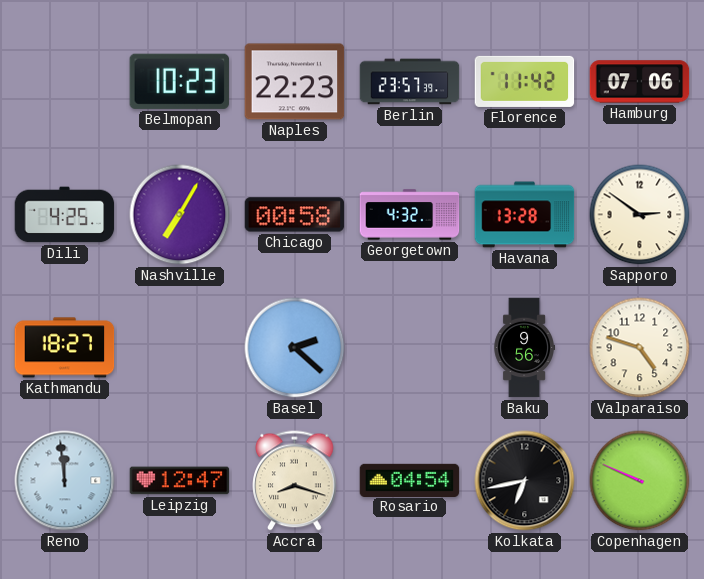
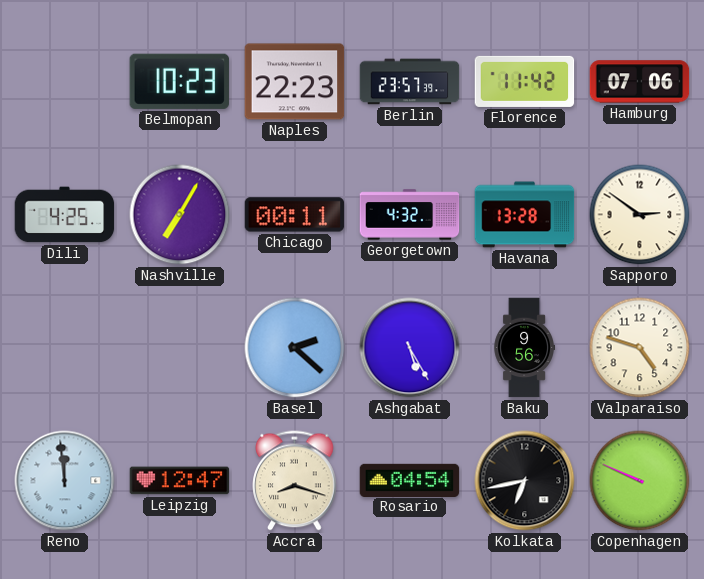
Chicago: 00:58 -> 00:11 (295, 215)
Kathmandu: 18:27 -> none (65, 348)
Ashgabat: none -> 5:25 (410, 348)
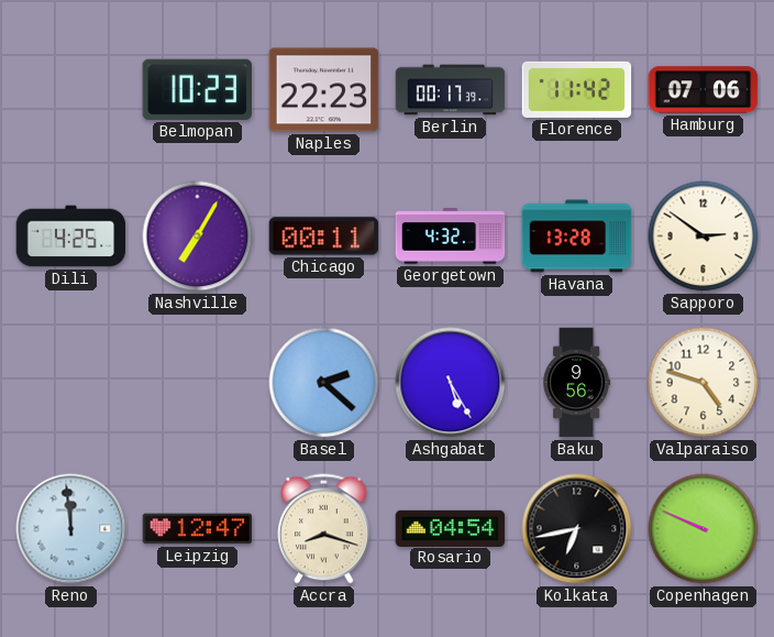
Berlin: 23:57 -> 00:17 (451, 90)
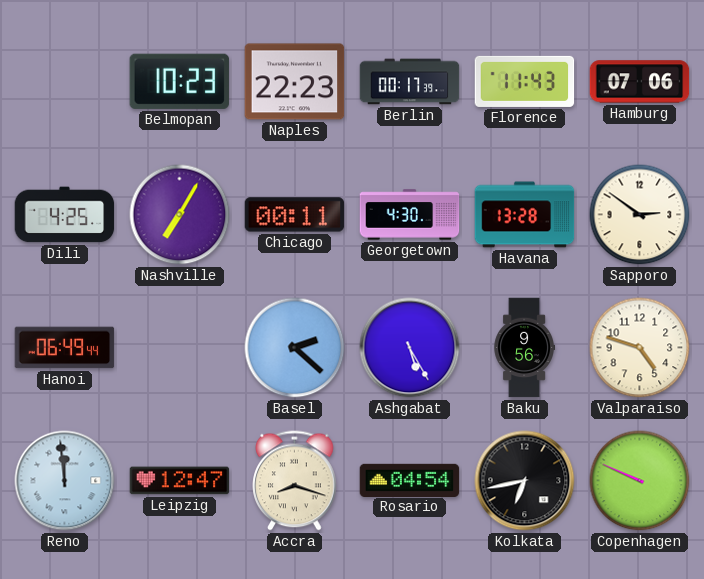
Florence: 11:42 -> 11:43 (525, 81)
Georgetown: 4:32 -> 4:30 (410, 215)
Hanoi: none -> 06:49 (65, 348)
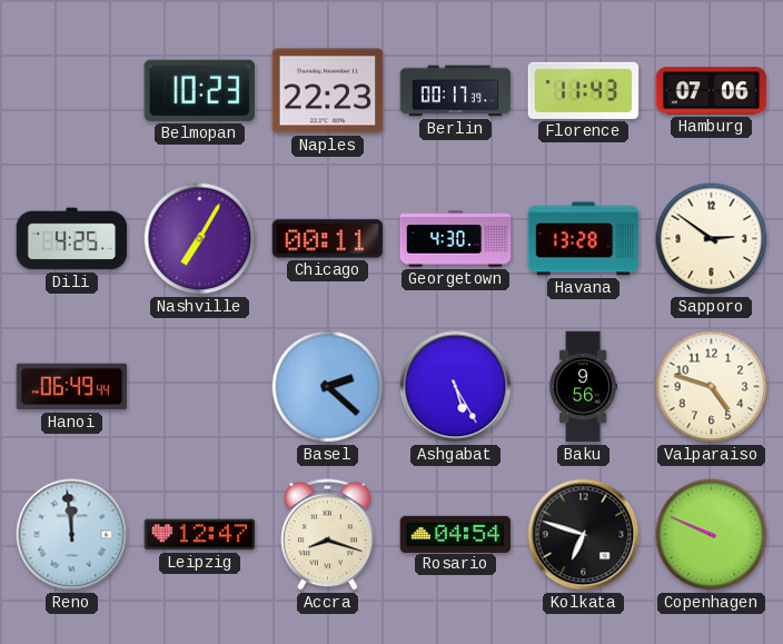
Kolkata: 6:43 -> 6:48 (584, 535)
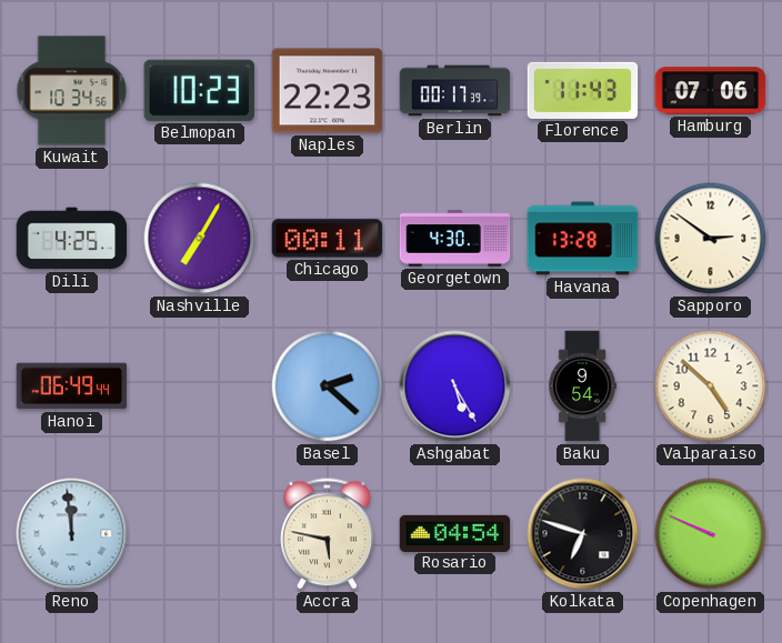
Kuwait: none -> 10:34 (72, 91)
Baku: 9:56 -> 9:54 (582, 386)
Valparaiso: 4:48 -> 4:52 (711, 386)
Leipzig: 12:47 -> none (200, 535)
Accra: 8:18 -> 5:47 (328, 534)
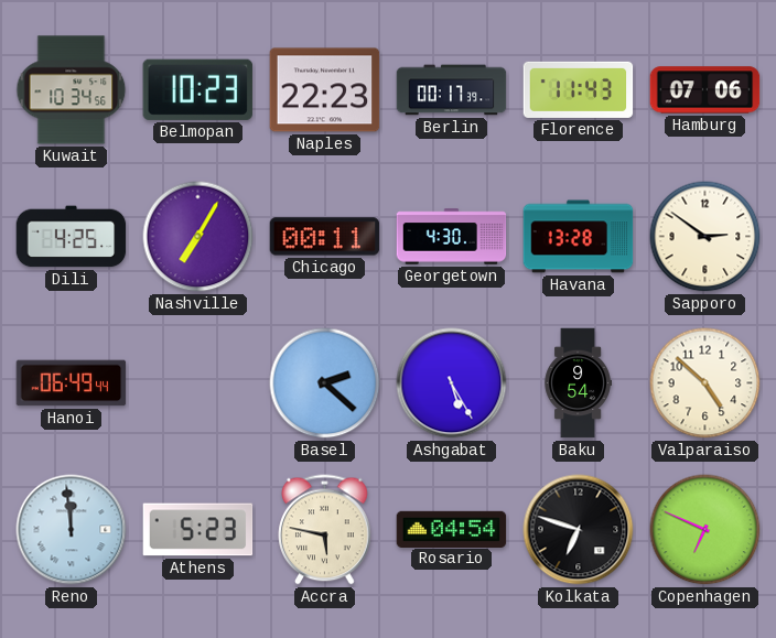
Athens: none -> 5:23 (198, 530)
Copenhagen: 9:49 -> 6:49 (705, 530)
